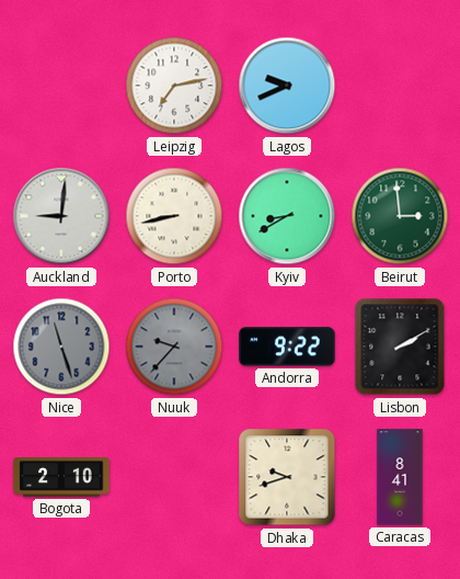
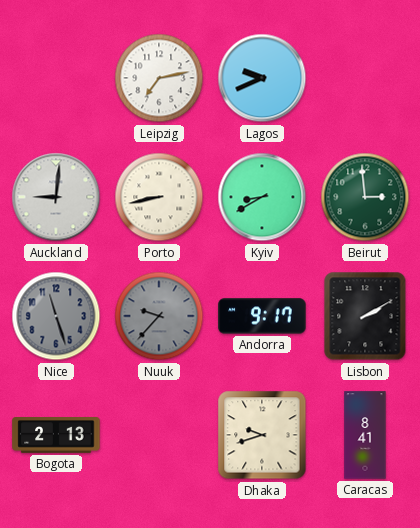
Andorra: 9:22 -> 9:17 (262, 316)
Bogota: 2:10 -> 2:13 (56, 436)
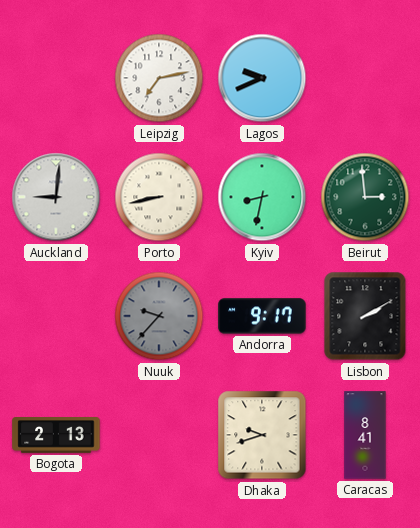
Kyiv: 8:40 -> 8:32 (262, 197)
Nice: 11:27 -> none (56, 316)
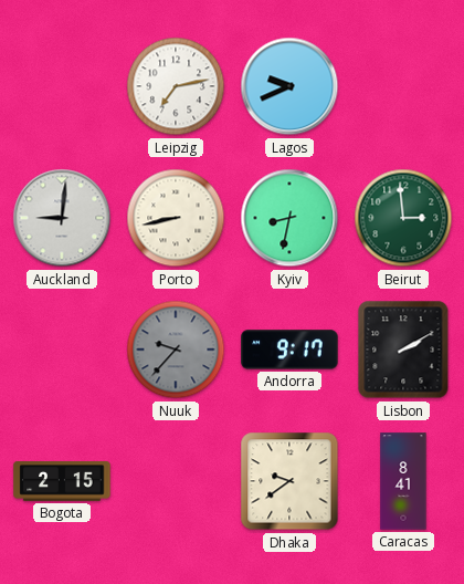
Bogota: 2:13 -> 2:15 (62, 482)
Dhaka: 9:42 -> 9:39 (289, 481)
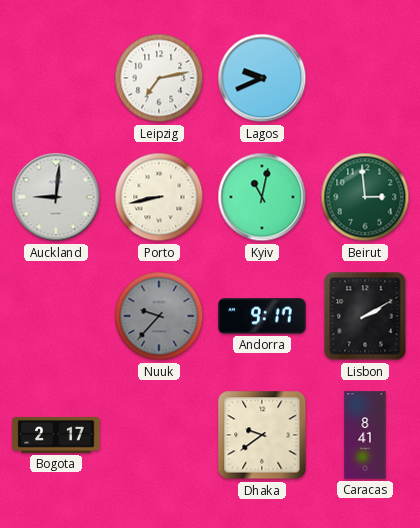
Kyiv: 8:32 -> 11:02 (262, 197)
Bogota: 2:15 -> 2:17 (56, 436)
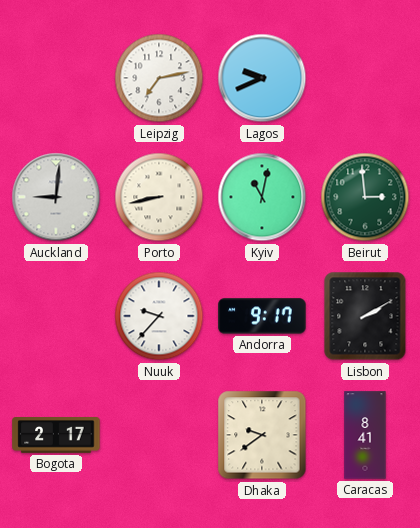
Nuuk dial: grey -> white (159, 316)
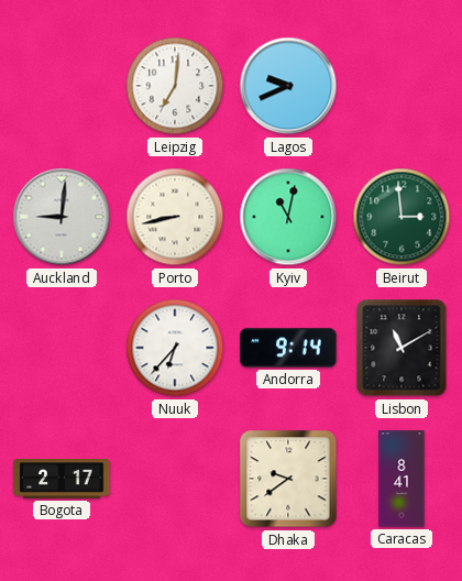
Leipzig: 7:13 -> 7:01 (175, 86)
Nuuk: 9:37 -> 6:37 (175, 348)
Andorra: 9:17 -> 9:14 (288, 348)
Lisbon: 2:10 -> 11:10 (402, 348)
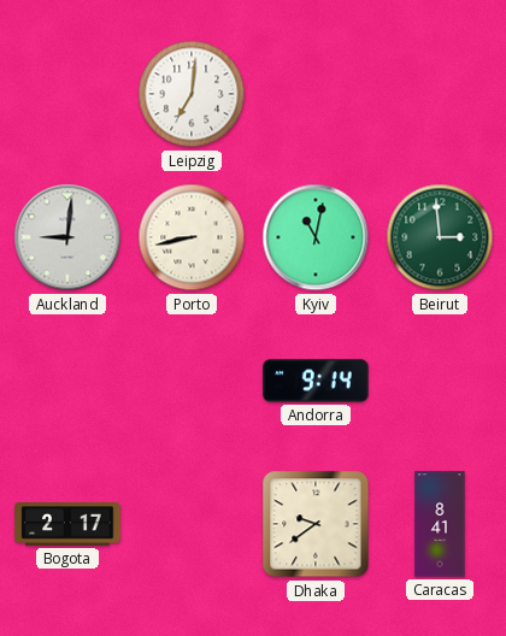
Lagos: 9:41 -> none (288, 86)
Nuuk: 6:37 -> none (175, 348)
Lisbon: 11:10 -> none (402, 348)
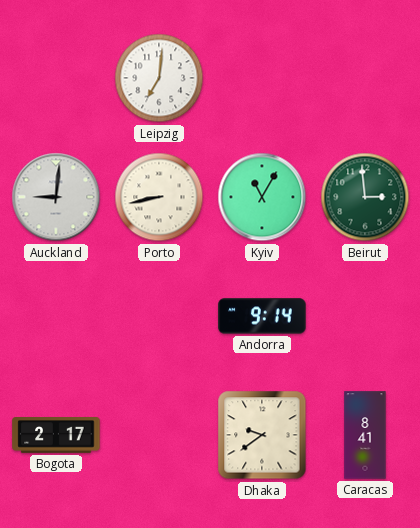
Kyiv: 11:02 -> 11:05 (262, 197)
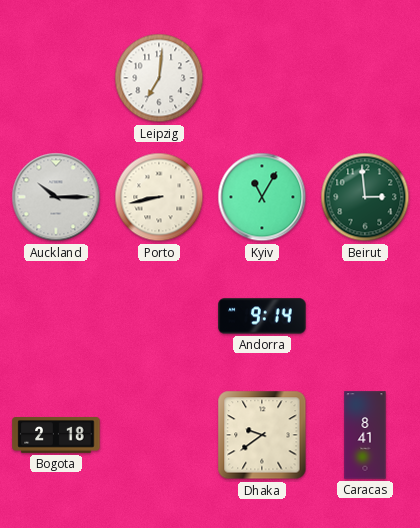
Auckland: 9:01 -> 10:15 (56, 197)
Bogota: 2:17 -> 2:18 (56, 436)
